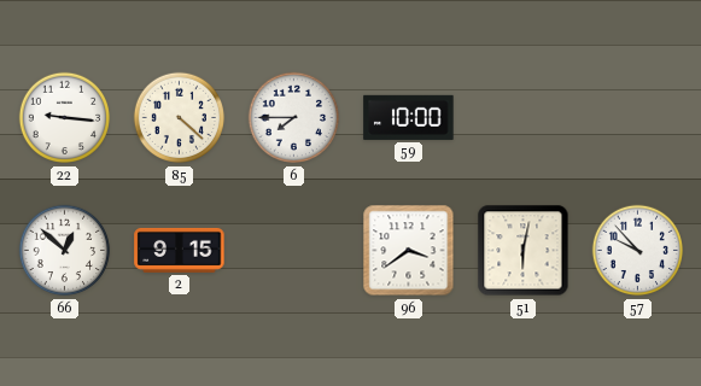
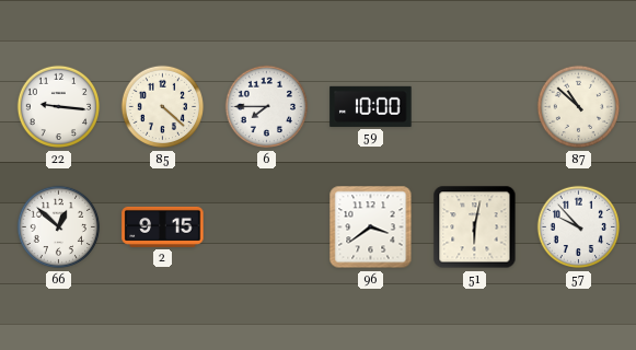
87: none -> 10:52 (579, 107)
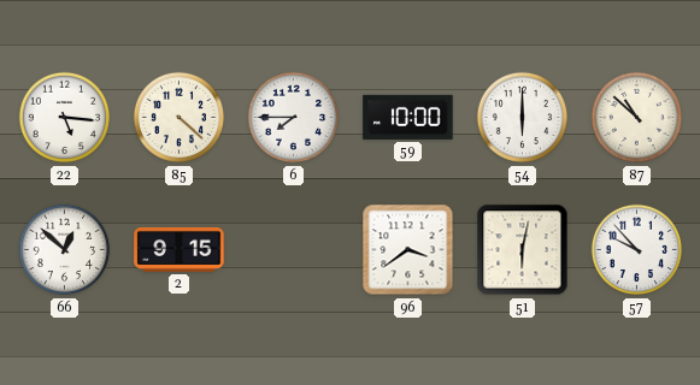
22: 9:16 -> 5:16 (65, 118)
54: none -> 6:00 (523, 118)
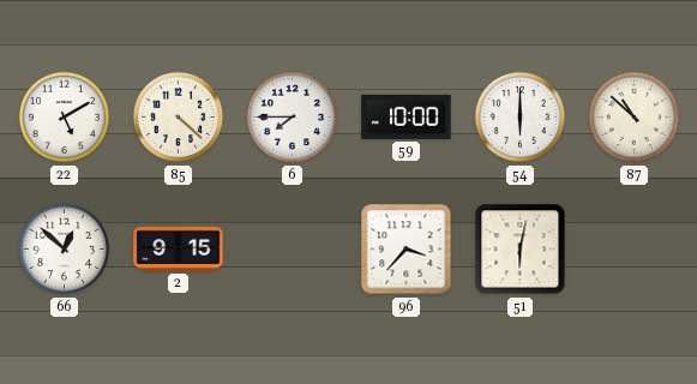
22: 5:16 -> 5:10 (65, 118)
96: 3:39 -> 3:37 (407, 250)
57: 9:53 -> none (637, 250)
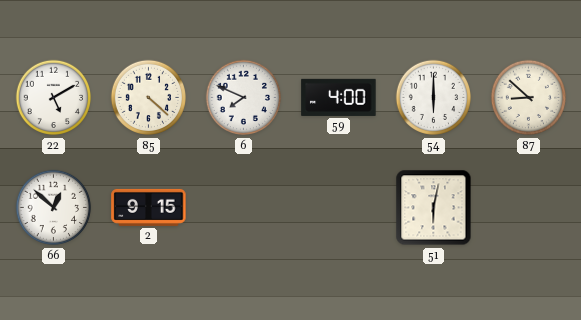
6: 7:45 -> 7:49 (244, 98)
59: 10:00 -> 4:00 (339, 97)
87: 10:52 -> 8:52 (529, 98)
96: 3:37 -> none (407, 250)
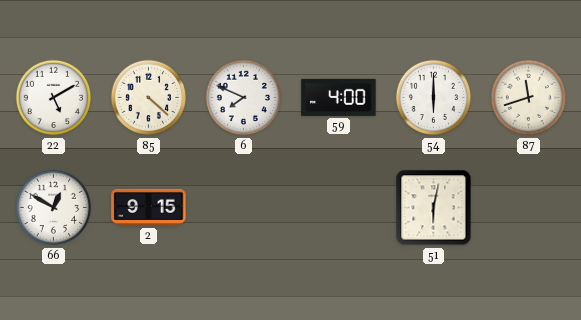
87: 8:52 -> 11:42 (529, 98)
66: 12:52 -> 12:50 (54, 208)
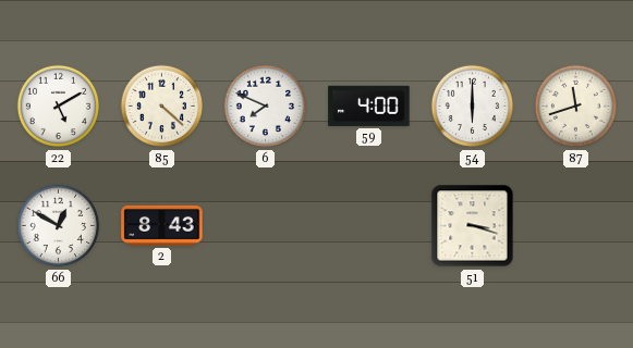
2: 9:15 -> 8:43 (162, 225)
51: 6:02 -> 3:18 (473, 226)
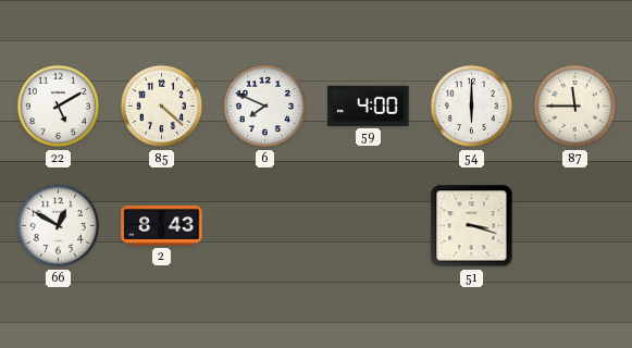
87: 11:42 -> 11:45 (575, 107)
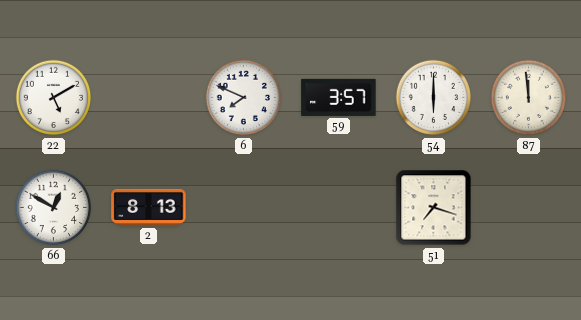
85: 4:22 -> none (162, 107)
59: 4:00 -> 3:57 (339, 97)
87: 11:45 -> 11:59 (529, 98)
2: 8:43 -> 8:13 (149, 207)
51: 3:18 -> 7:18 (434, 208)
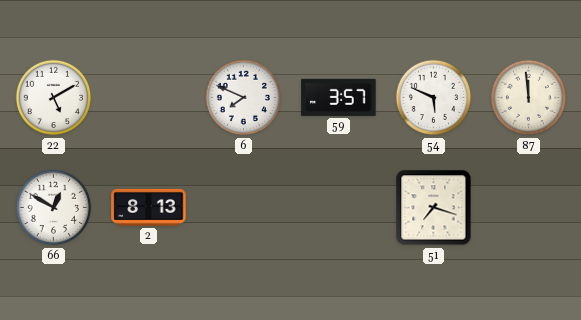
54: 6:00 -> 5:49 (434, 98)
